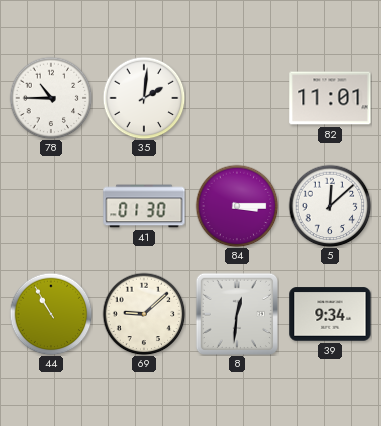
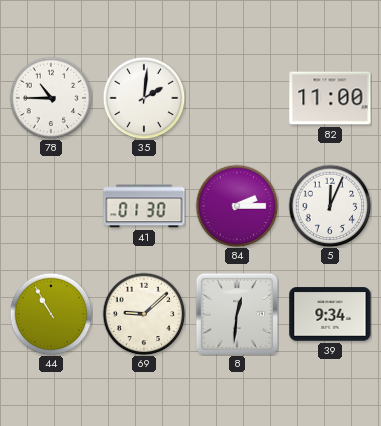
82: 11:01 -> 11:00 (330, 98)
84: 3:15 -> 2:15 (237, 206)
5: 12:08 -> 12:04 (330, 206)
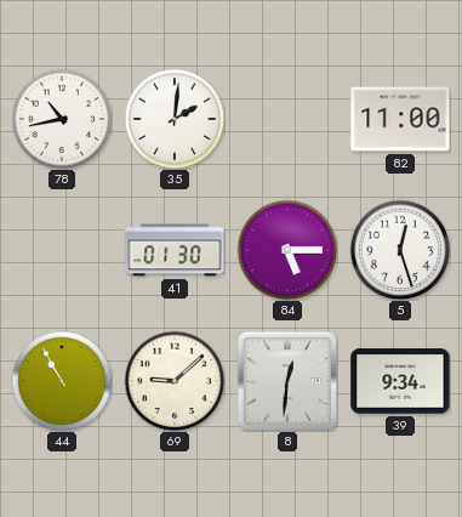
78: 10:45 -> 10:43 (62, 119)
84: 2:15 -> 5:15 (287, 250)
5: 12:04 -> 12:27 (400, 250)
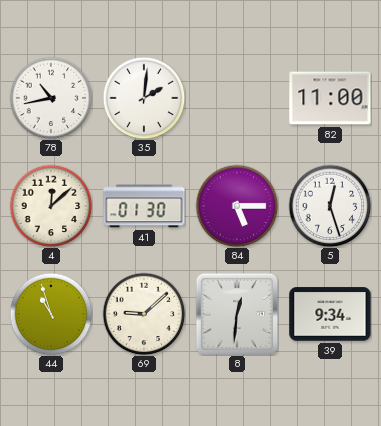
4: none -> 12:08 (51, 206)
44: 10:55 -> 10:57 (51, 314)
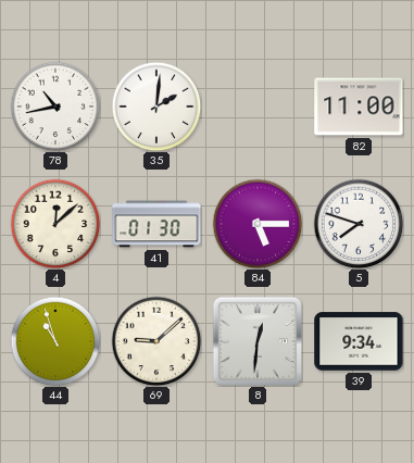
5: 12:27 -> 7:48 (359, 224)
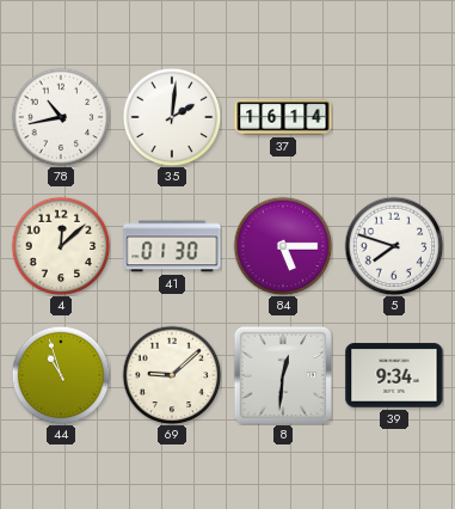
37: none -> 16:14 (283, 117)
82: 11:00 -> none (359, 107)
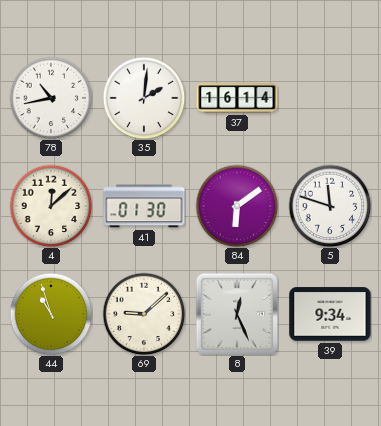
84: 5:15 -> 6:09 (237, 206)
5: 7:48 -> 11:48 (330, 206)
8: 12:31 -> 12:26 (237, 314)
